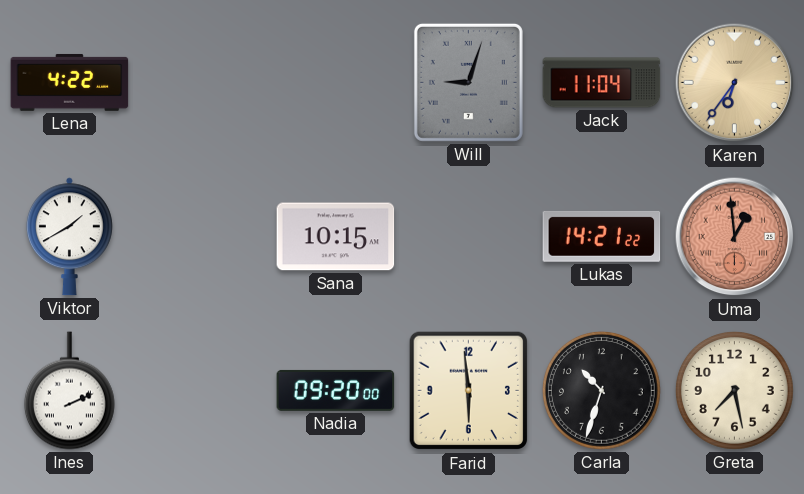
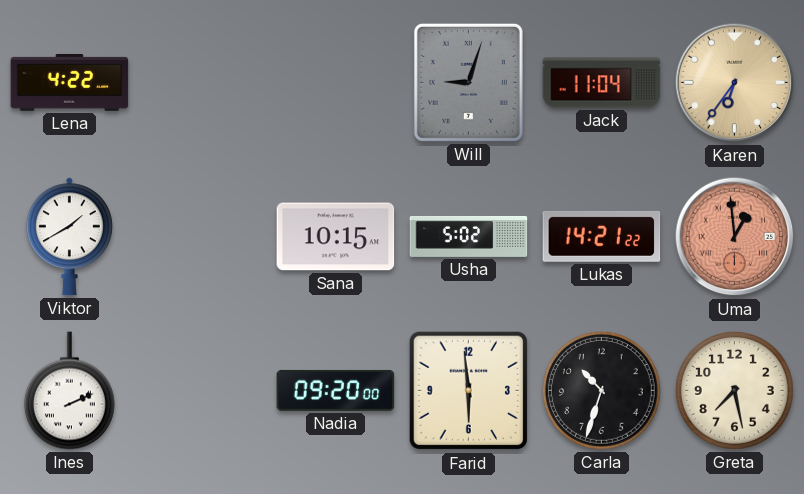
Usha: none -> 5:02 (469, 236)
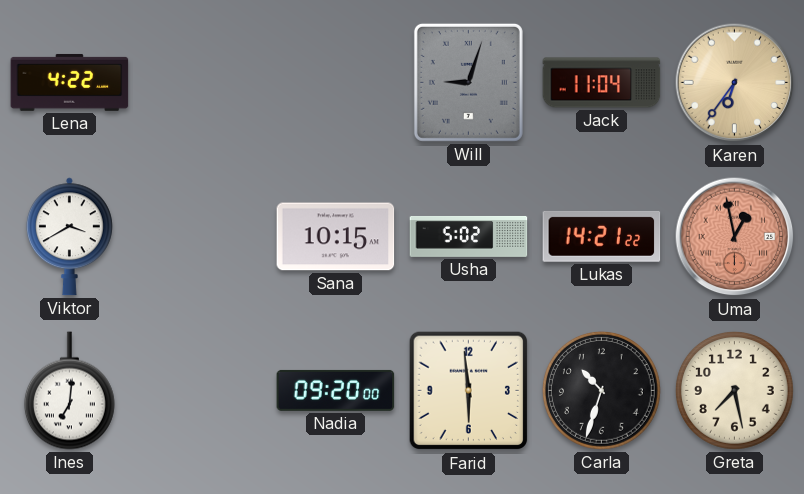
Viktor: 1:40 -> 3:40 (69, 237)
Uma: 12:59 -> 12:58 (735, 237)
Ines: 2:11 -> 7:01 (69, 391)
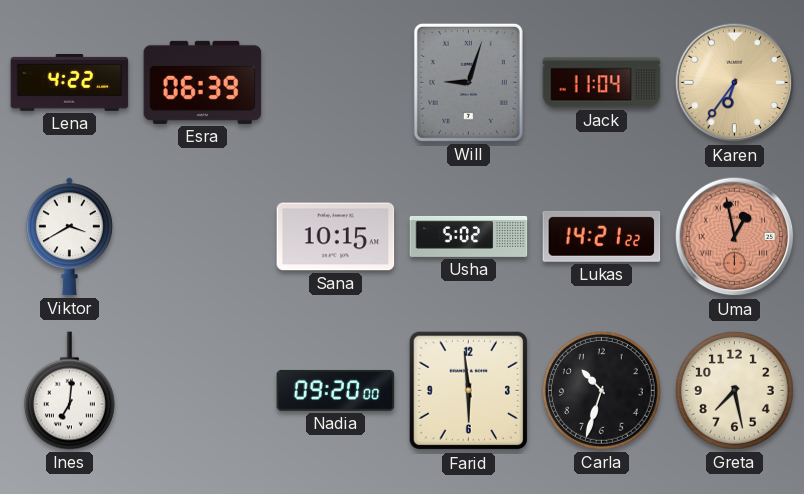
Esra: none -> 06:39 (203, 82)
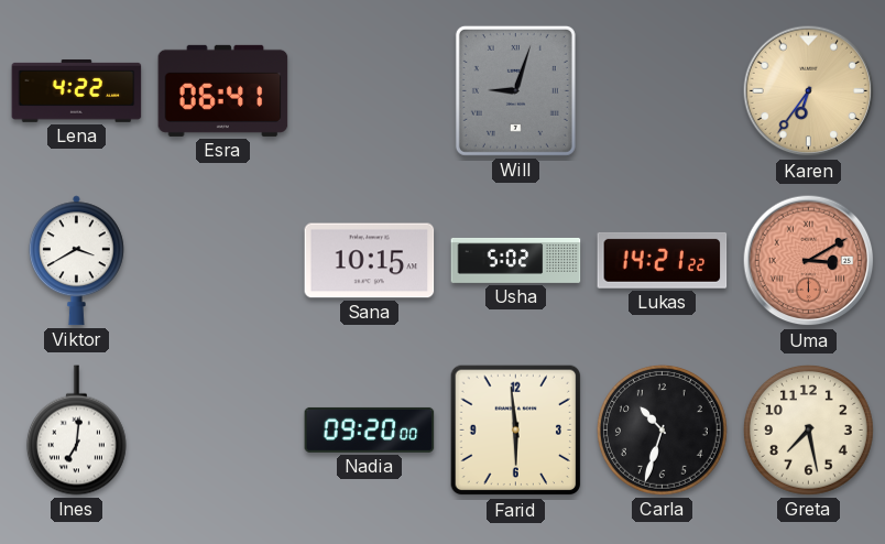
Esra: 06:39 -> 06:41 (223, 90)
Jack: 11:04 -> none (602, 83)
Uma: 12:58 -> 3:10 (809, 261)
